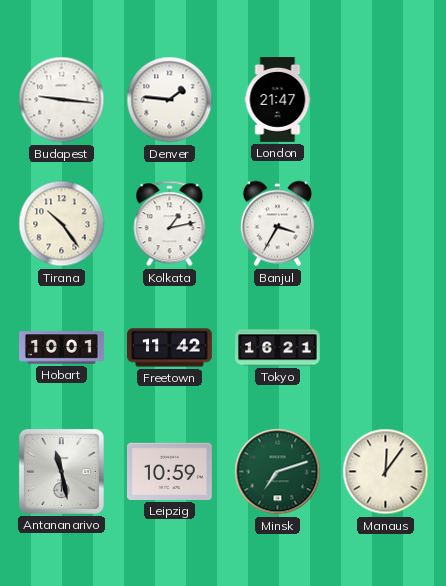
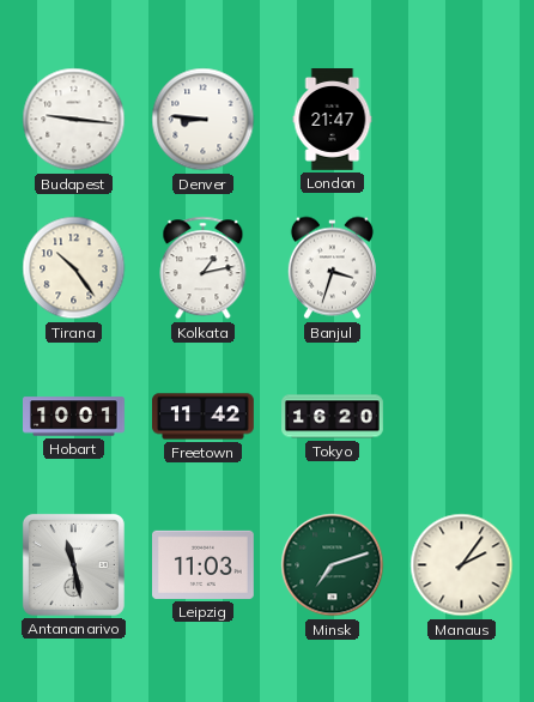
Denver: 1:46 -> 8:46 (204, 120)
Banjul: 3:35 -> 3:33 (332, 268)
Tokyo: 16:21 -> 16:20 (333, 417)
Leipzig: 10:59 -> 11:03 (204, 564)
Manaus: 12:06 -> 2:06 (462, 565)
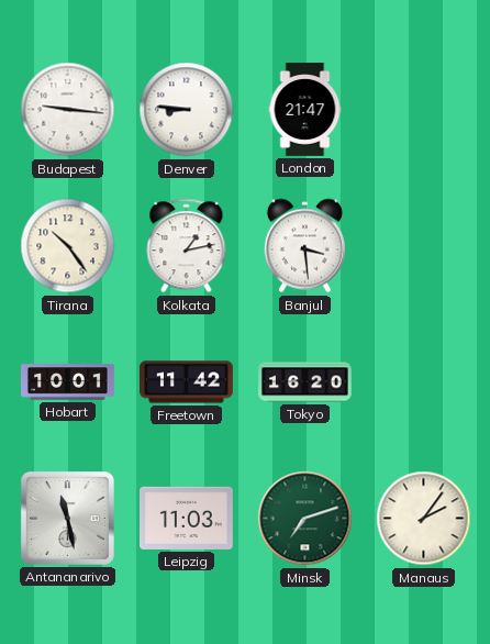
Banjul: 3:33 -> 3:29 (304, 246)
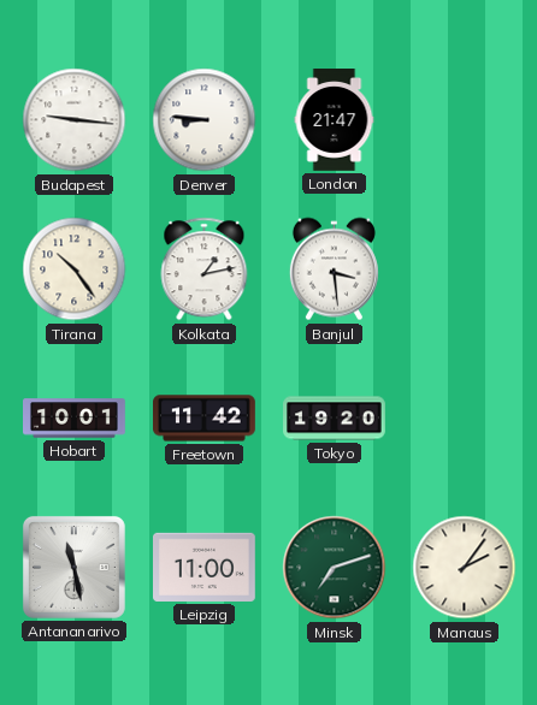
Tokyo: 16:20 -> 19:20 (335, 419)
Leipzig: 11:03 -> 11:00 (205, 567)
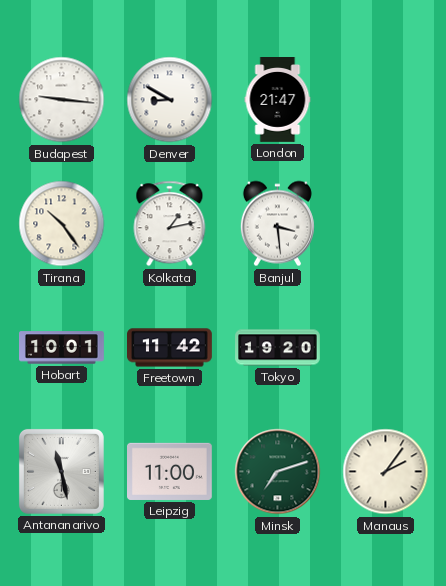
Denver: 8:46 -> 8:50 (170, 100)
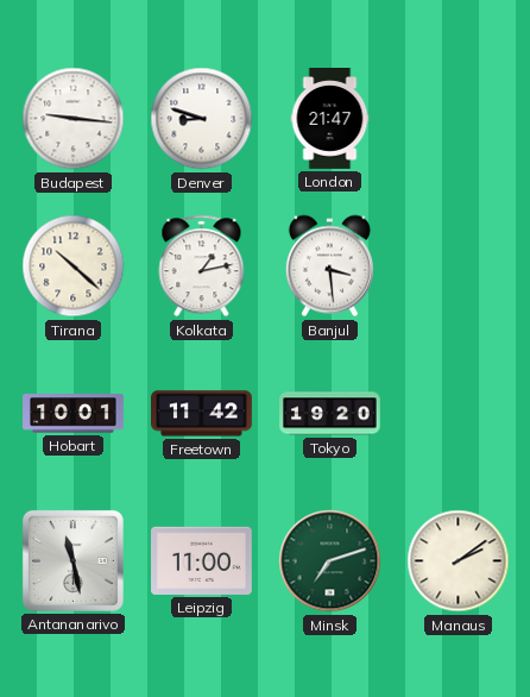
Denver: 8:50 -> 8:48 (202, 119)
Tirana: 10:24 -> 10:22 (74, 266)
Manaus: 2:06 -> 2:09 (459, 561)
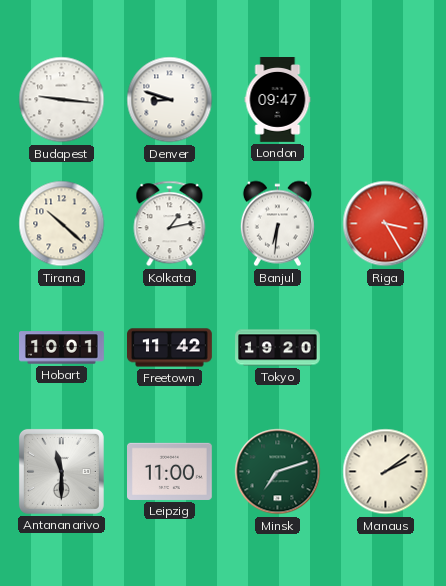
London: 21:47 -> 09:47 (278, 100)
Banjul: 3:29 -> 6:31 (277, 224)
Riga: none -> 3:25 (386, 224)
Antananarivo: 11:28 -> 11:30 (61, 471)
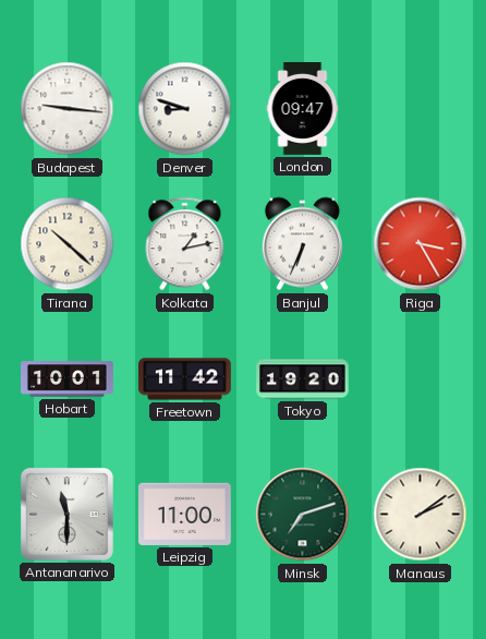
Banjul: 6:31 -> 6:34 (302, 244)
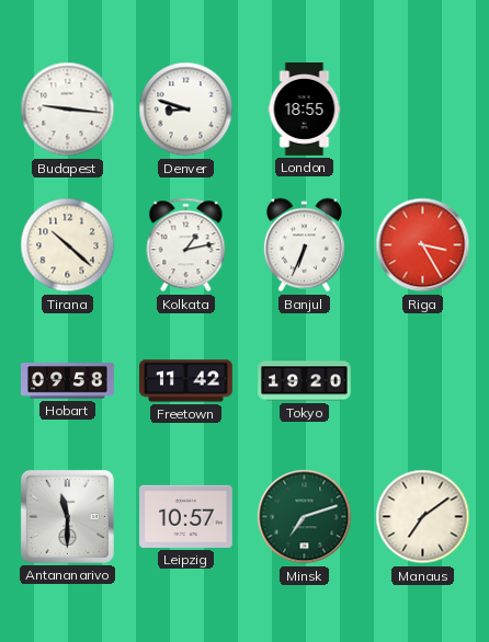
London: 09:47 -> 18:55 (305, 110)
Hobart: 10:01 -> 09:58 (68, 381)
Leipzig: 11:00 -> 10:57 (186, 516)
Manaus: 2:09 -> 7:09 (423, 517)
